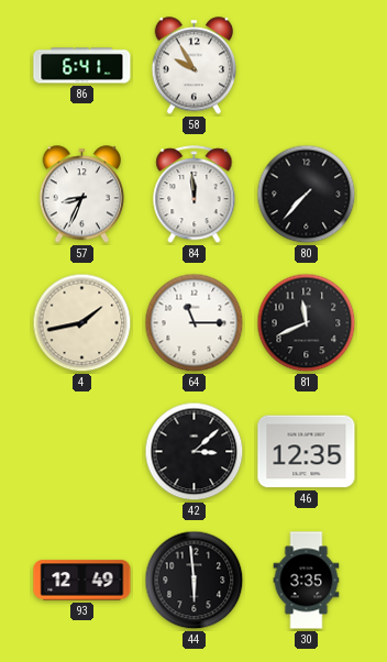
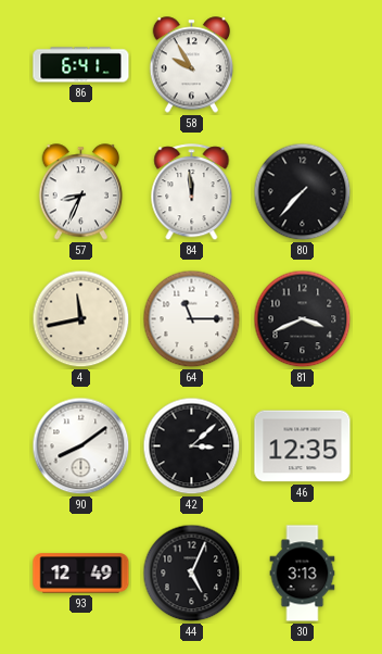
4: 1:43 -> 11:43 (81, 319)
81: 11:41 -> 3:41 (303, 319)
90: none -> 8:09 (81, 447)
44: 5:59 -> 5:04 (192, 574)
30: 3:35 -> 3:13 (303, 574)
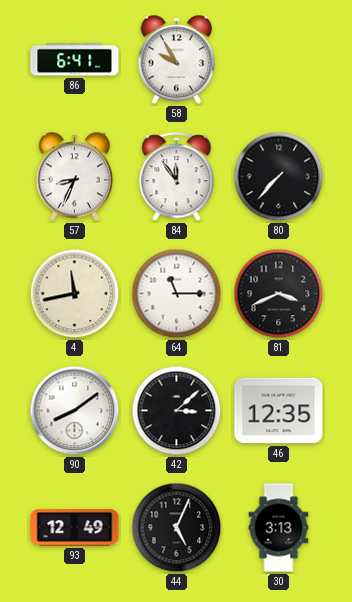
84: 11:59 -> 11:54 (177, 177)
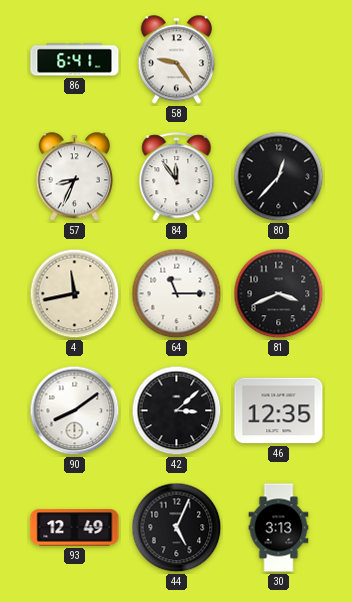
58: 9:55 -> 9:24 (177, 60)
80: 7:37 -> 12:37 (279, 177)
